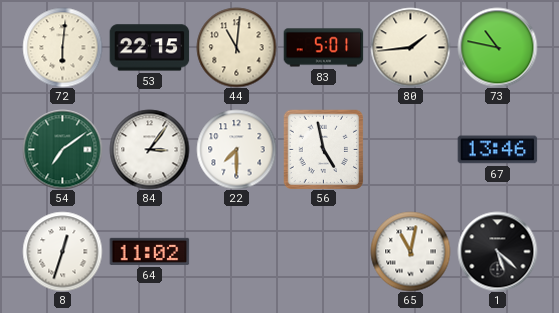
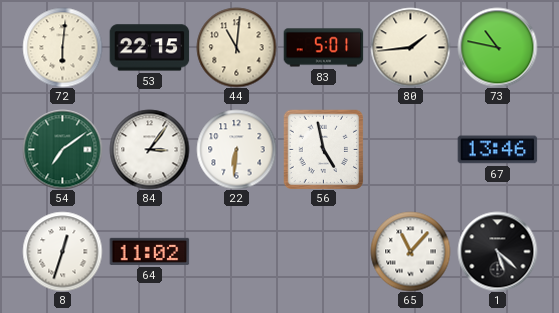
22: 7:30 -> 6:31 (236, 149)
65: 11:02 -> 11:07 (410, 251)
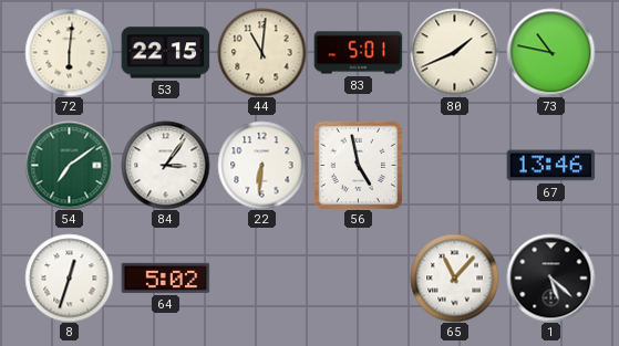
80: 1:44 -> 1:41 (454, 52)
64: 11:02 -> 5:02 (165, 277)
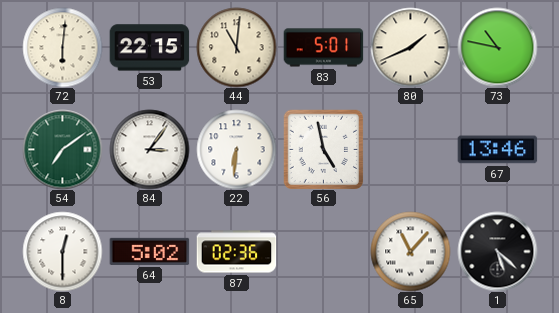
8: 12:33 -> 12:30 (62, 251)
87: none -> 02:36 (236, 252)
